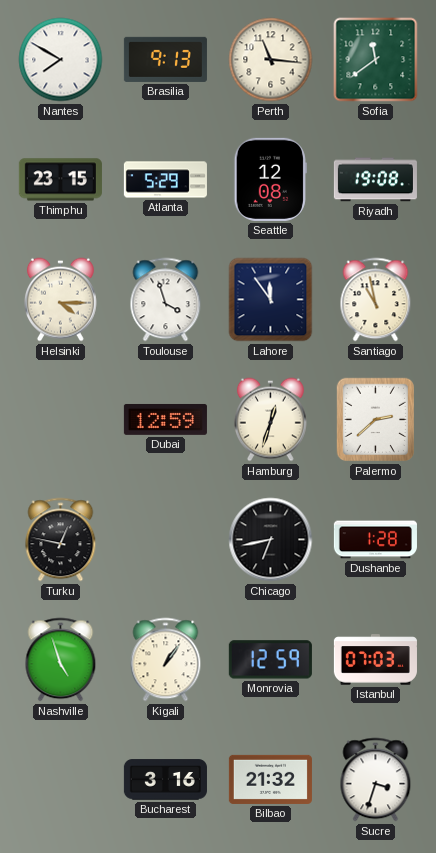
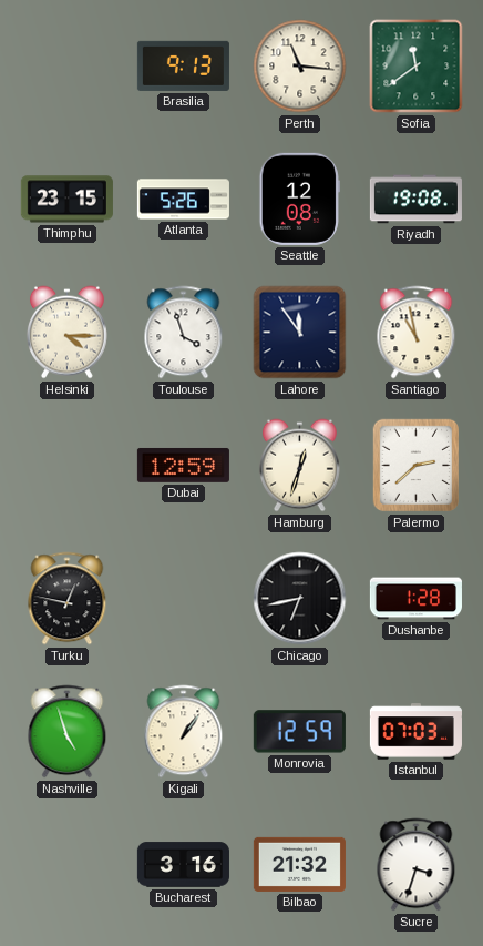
Nantes: 7:50 -> none (61, 60)
Atlanta: 5:29 -> 5:26 (183, 200)
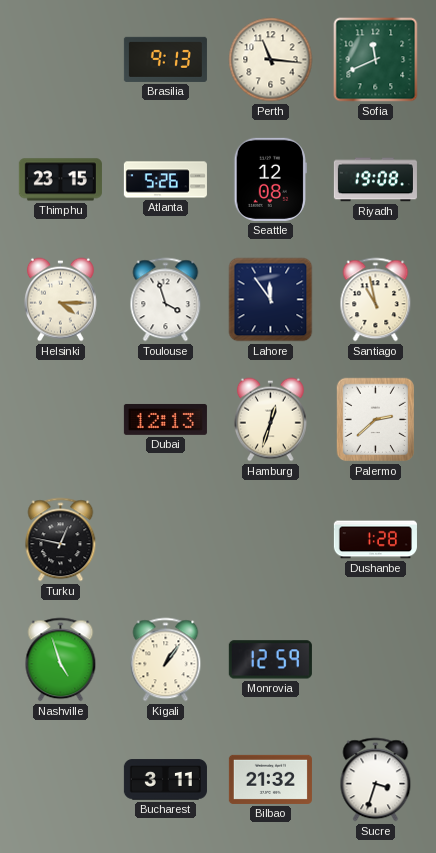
Sofia: 11:39 -> 11:41 (376, 60)
Dubai: 12:59 -> 12:13 (165, 419)
Chicago: 6:43 -> none (300, 599)
Istanbul: 07:03 -> none (415, 732)
Bucharest: 3:16 -> 3:11 (165, 780)
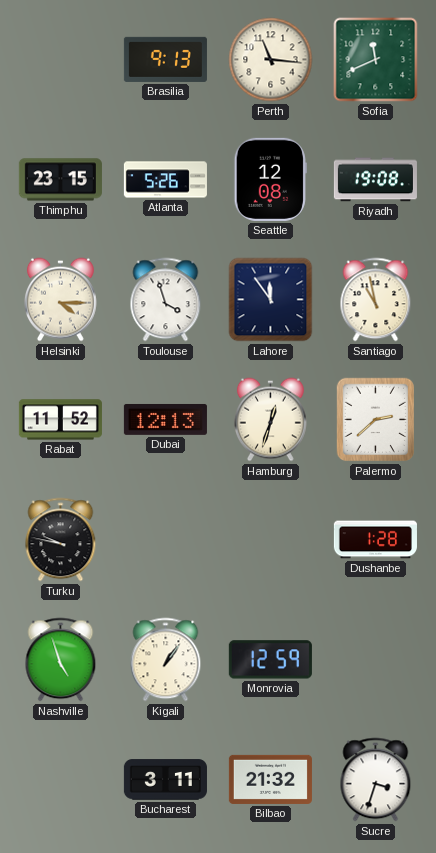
Rabat: none -> 11:52 (60, 420)
Turku: 12:47 -> 9:47 (61, 540)
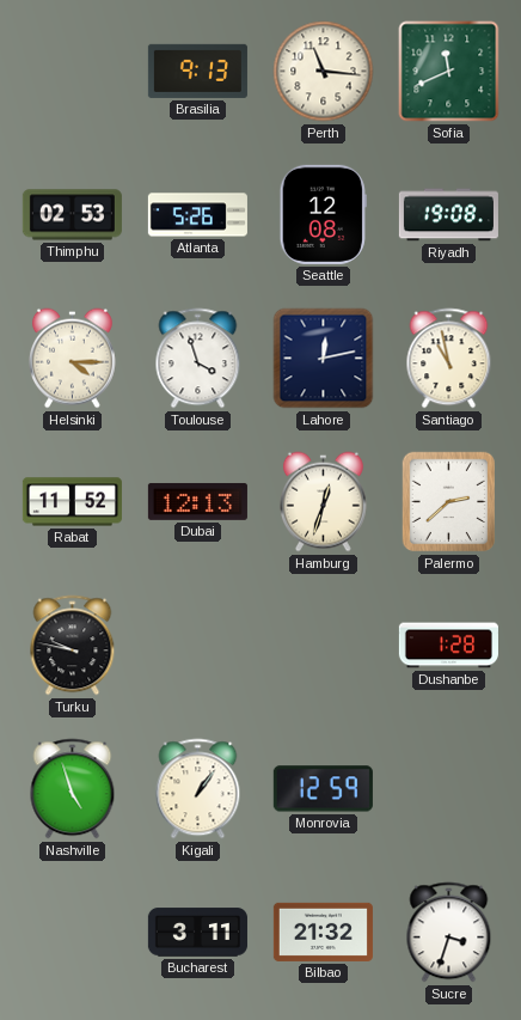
Thimphu: 23:15 -> 02:53 (72, 215)
Lahore: 11:54 -> 12:13 (324, 359)
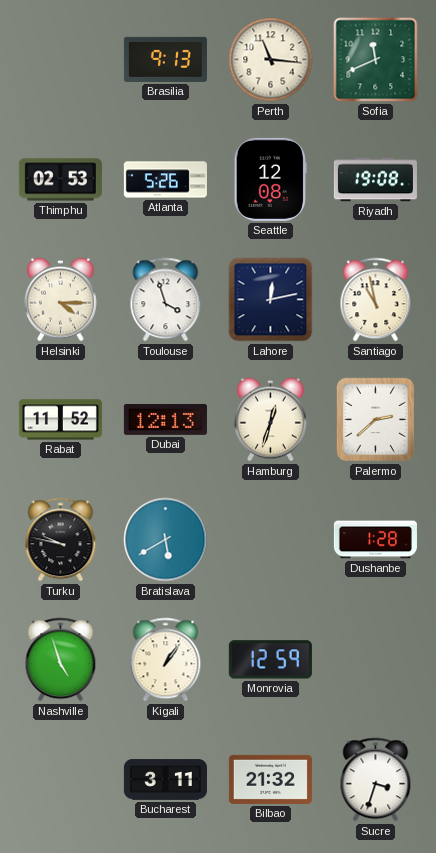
Bratislava: none -> 5:40 (166, 540)
